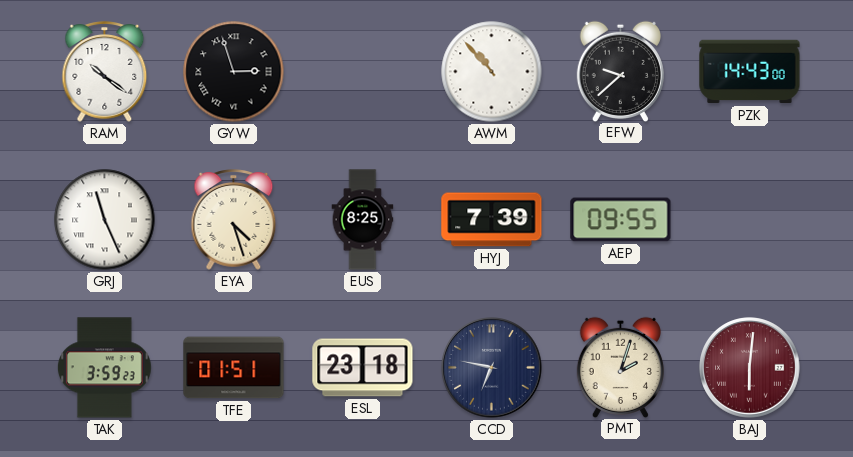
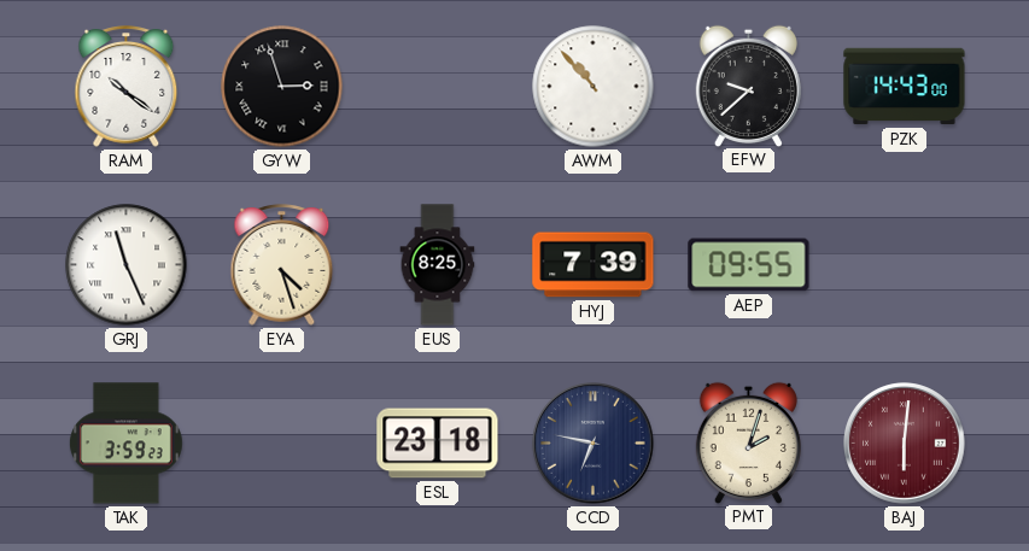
TFE: 01:51 -> none (234, 368)
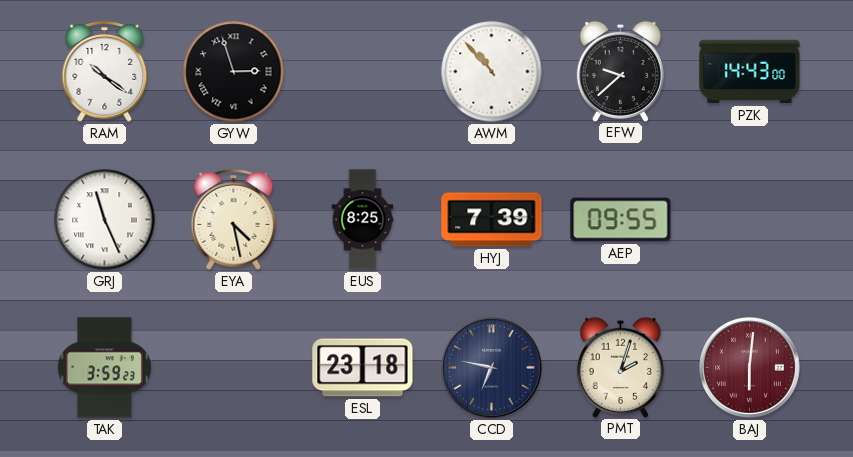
EYA: 4:27 -> 4:28 (234, 220)
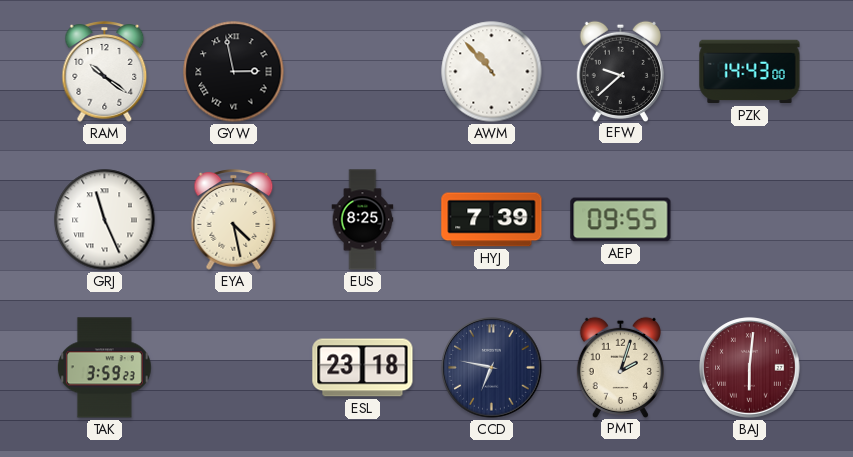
GYW: 2:57 -> 2:58 (234, 72)
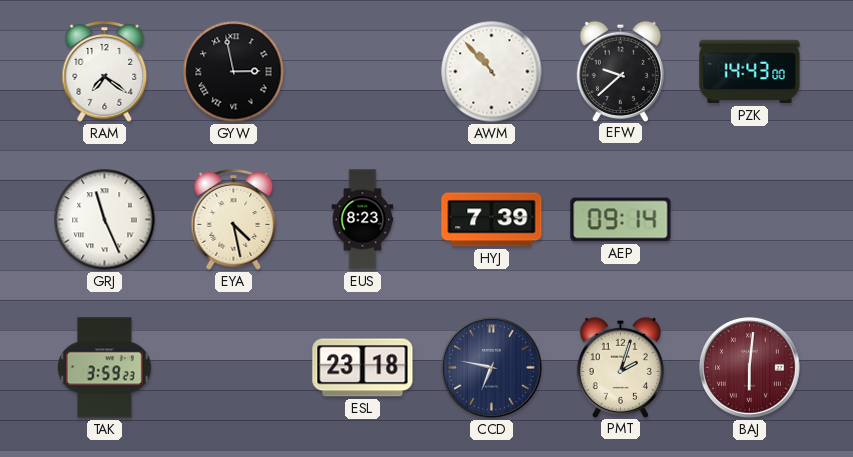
RAM: 10:21 -> 7:21 (105, 72)
EUS: 8:25 -> 8:23 (363, 220)
AEP: 09:55 -> 09:14 (621, 220)
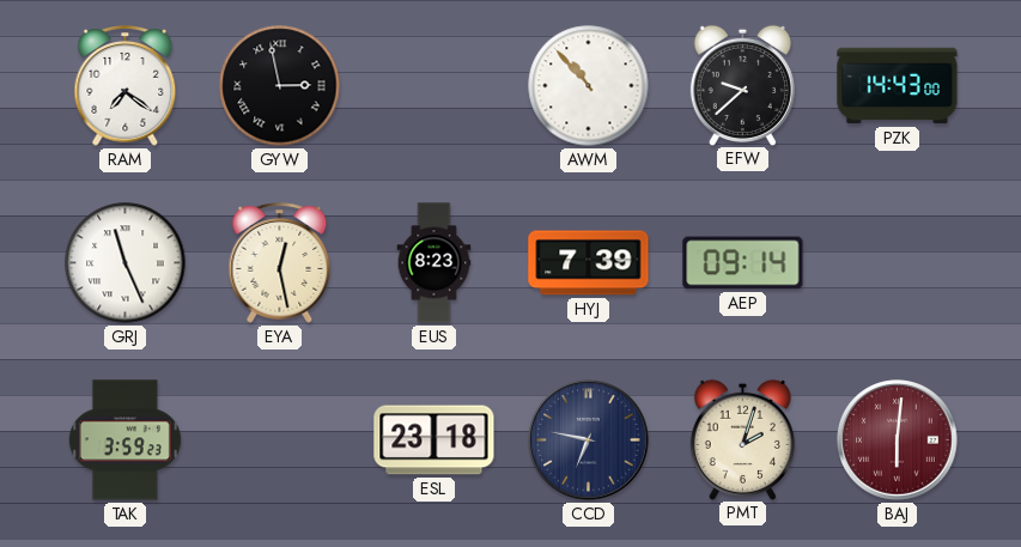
EYA: 4:28 -> 12:28 (280, 263)
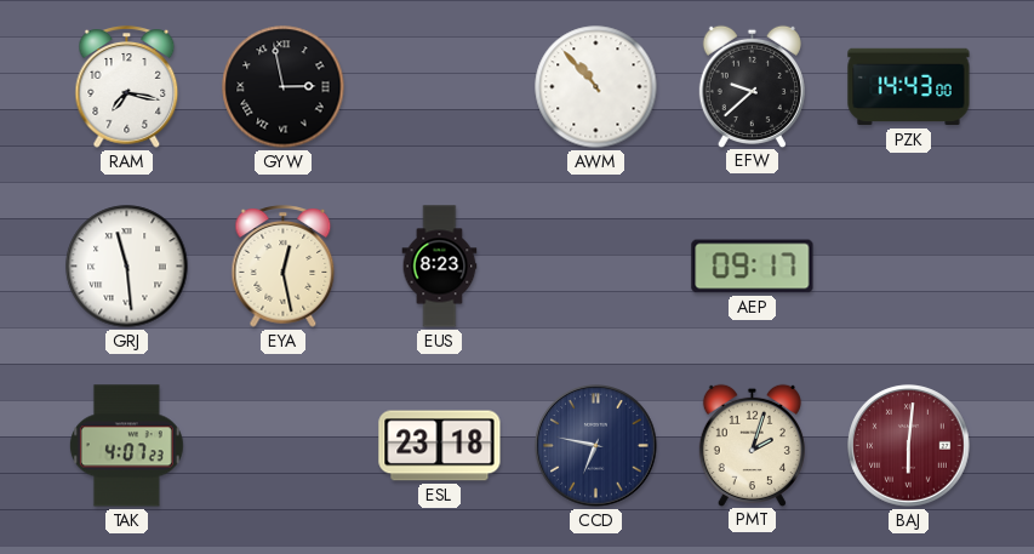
RAM: 7:21 -> 7:17 (127, 87)
GRJ: 11:26 -> 11:29 (127, 267)
HYJ: 7:39 -> none (589, 263)
AEP: 09:14 -> 09:17 (753, 267)
TAK: 3:59 -> 4:07 (126, 446)
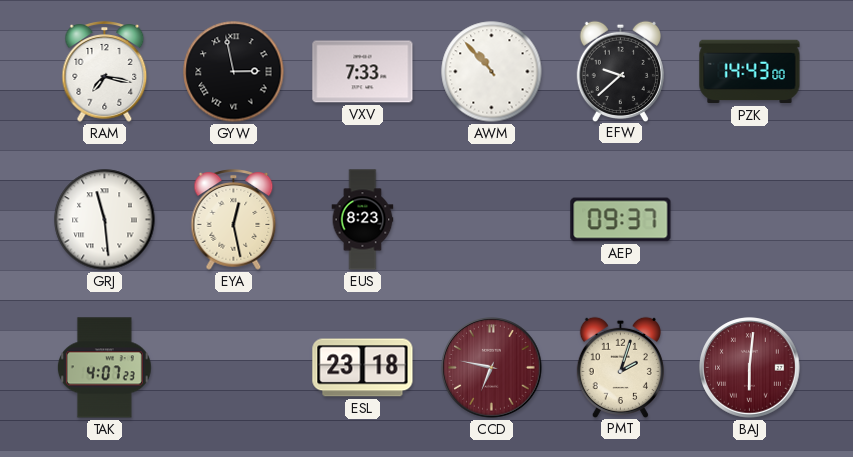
VXV: none -> 7:33 (363, 72)
AEP: 09:17 -> 09:37 (621, 220)
CCD dial: navy -> burgundy (492, 368)
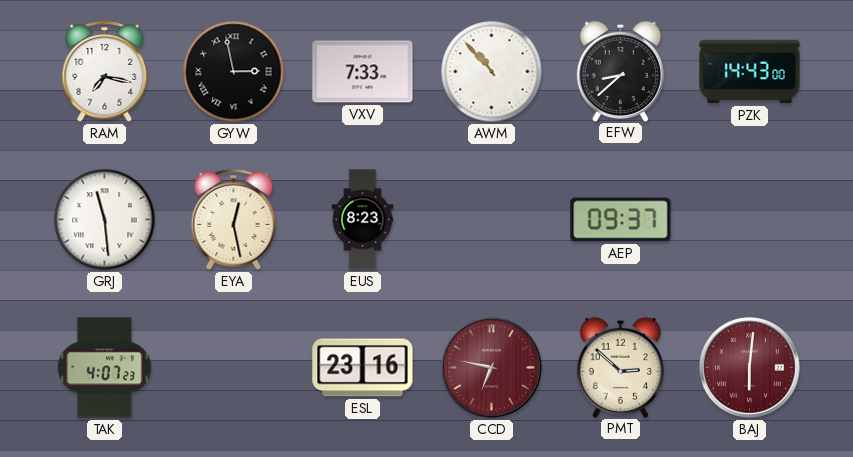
EFW: 9:38 -> 8:38 (620, 71)
ESL: 23:18 -> 23:16 (363, 368)
PMT: 2:03 -> 2:52 (620, 367)
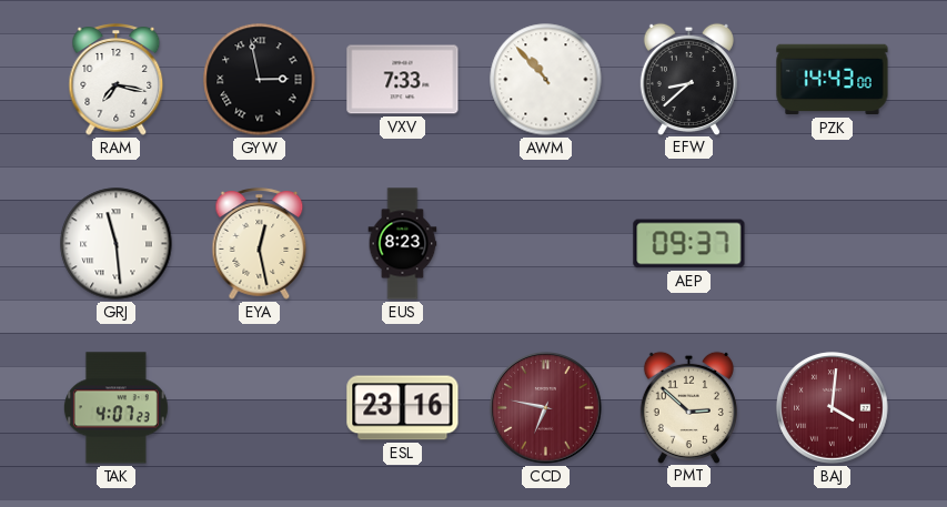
BAJ: 6:01 -> 4:01 (833, 408)
